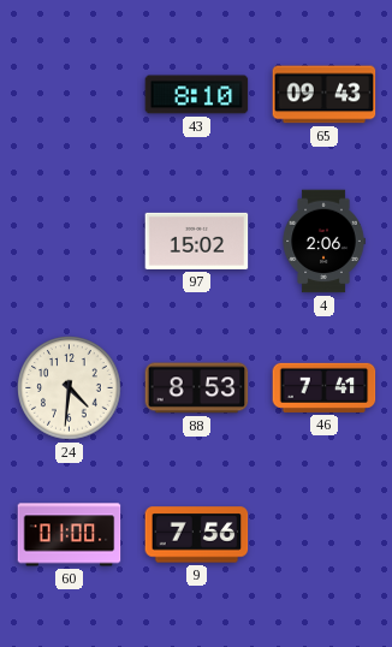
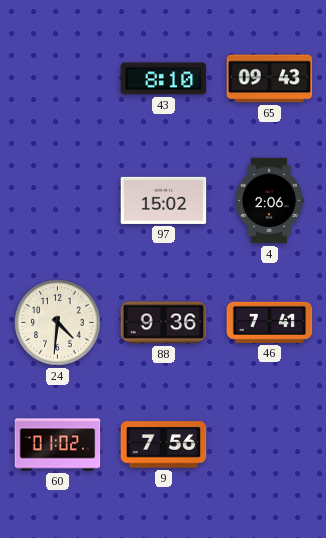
88: 8:53 -> 9:36 (164, 323)
60: 01:00 -> 01:02 (58, 445)
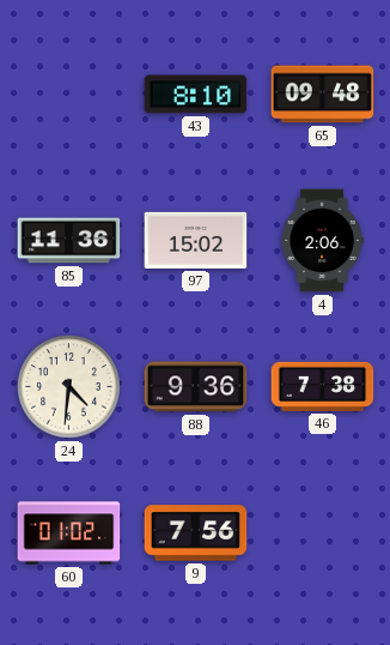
65: 09:43 -> 09:48 (323, 95)
85: none -> 11:36 (69, 241)
46: 7:41 -> 7:38 (323, 386)
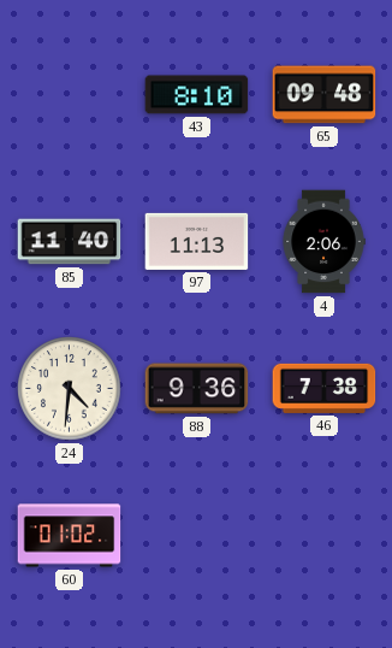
85: 11:36 -> 11:40 (70, 242)
97: 15:02 -> 11:13 (197, 241)
9: 7:56 -> none (196, 534)
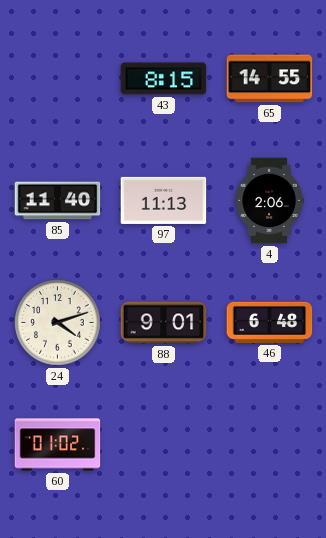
43: 8:10 -> 8:15 (164, 79)
65: 09:48 -> 14:55 (270, 79)
24: 4:31 -> 4:12 (58, 323)
88: 9:36 -> 9:01 (164, 323)
46: 7:38 -> 6:48 (270, 322)
